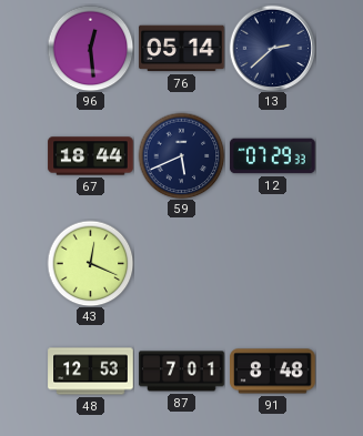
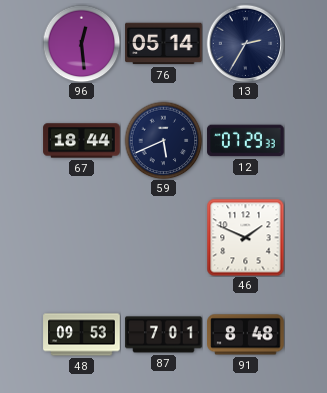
13: 2:38 -> 2:35 (245, 43)
43: 12:19 -> none (90, 263)
46: none -> 1:49 (245, 237)
48: 12:53 -> 09:53 (82, 335)
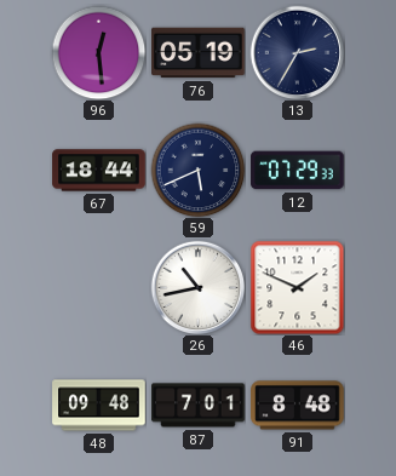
76: 05:14 -> 05:19 (199, 53)
26: none -> 10:43 (197, 287)
48: 09:53 -> 09:48 (99, 406)
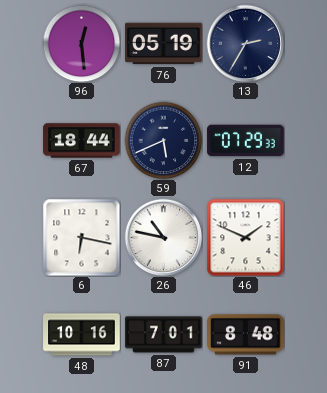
6: none -> 6:17 (81, 237)
26: 10:43 -> 10:47 (163, 237)
48: 09:48 -> 10:16 (82, 335)
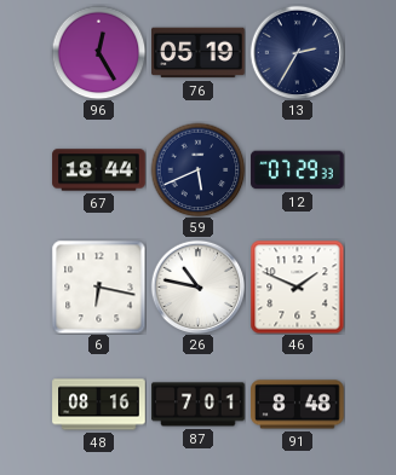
96: 12:29 -> 12:25 (98, 52)
48: 10:16 -> 08:16 (99, 405)
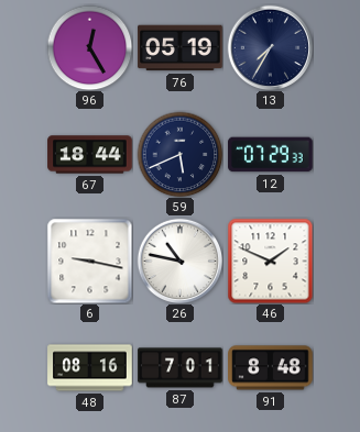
13: 2:35 -> 7:35 (270, 47)
6: 6:17 -> 9:17 (89, 261)
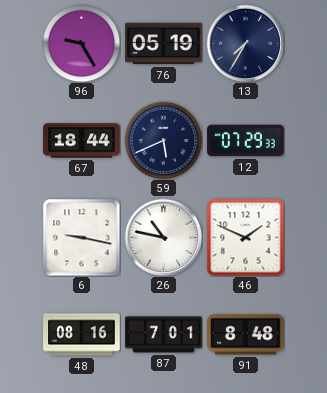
96: 12:25 -> 9:25 (81, 43)
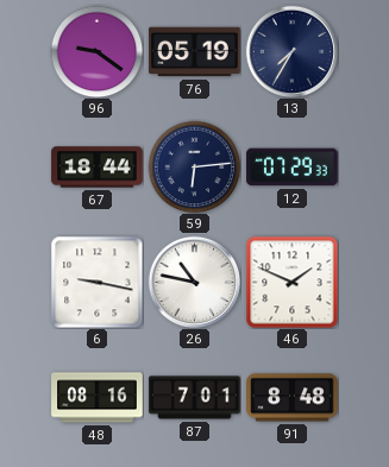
96: 9:25 -> 9:21 (96, 51)
59: 5:41 -> 6:14 (194, 166)
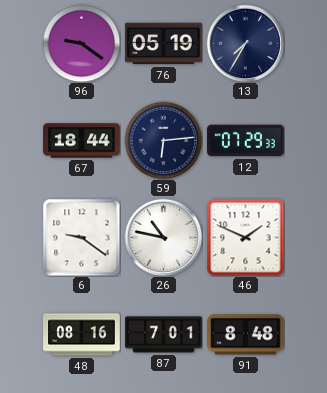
6: 9:17 -> 9:21 (81, 237)
